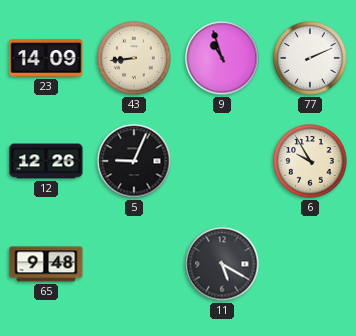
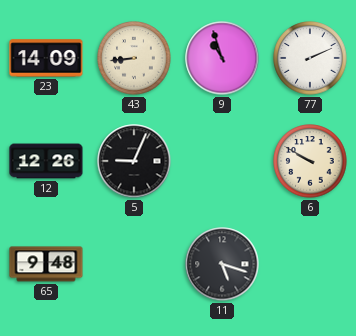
6: 9:55 -> 9:50 (310, 161)
11: 5:20 -> 5:18 (222, 264)
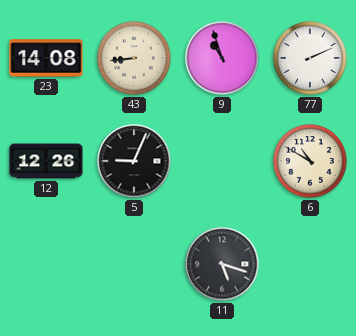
23: 14:09 -> 14:08 (46, 58)
6: 9:50 -> 10:50 (310, 161)
65: 9:48 -> none (46, 264)
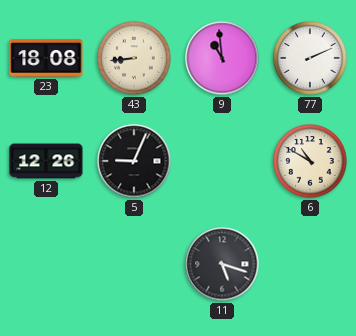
23: 14:08 -> 18:08 (46, 58)
9: 10:57 -> 10:59 (222, 58)
